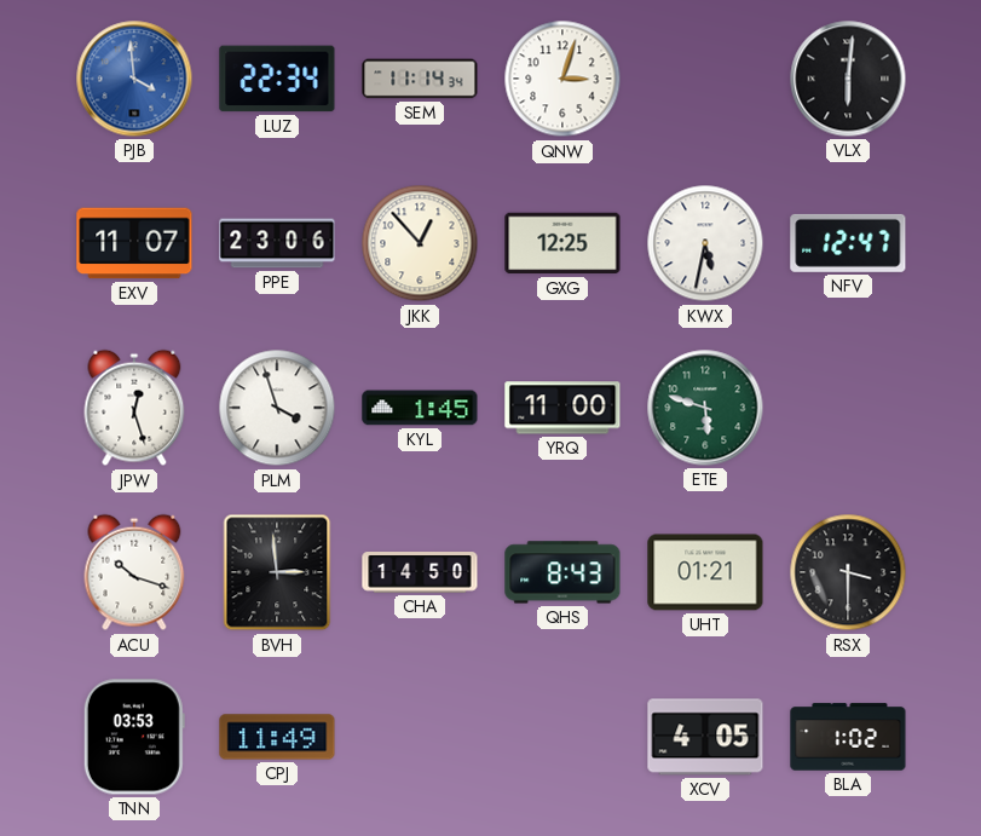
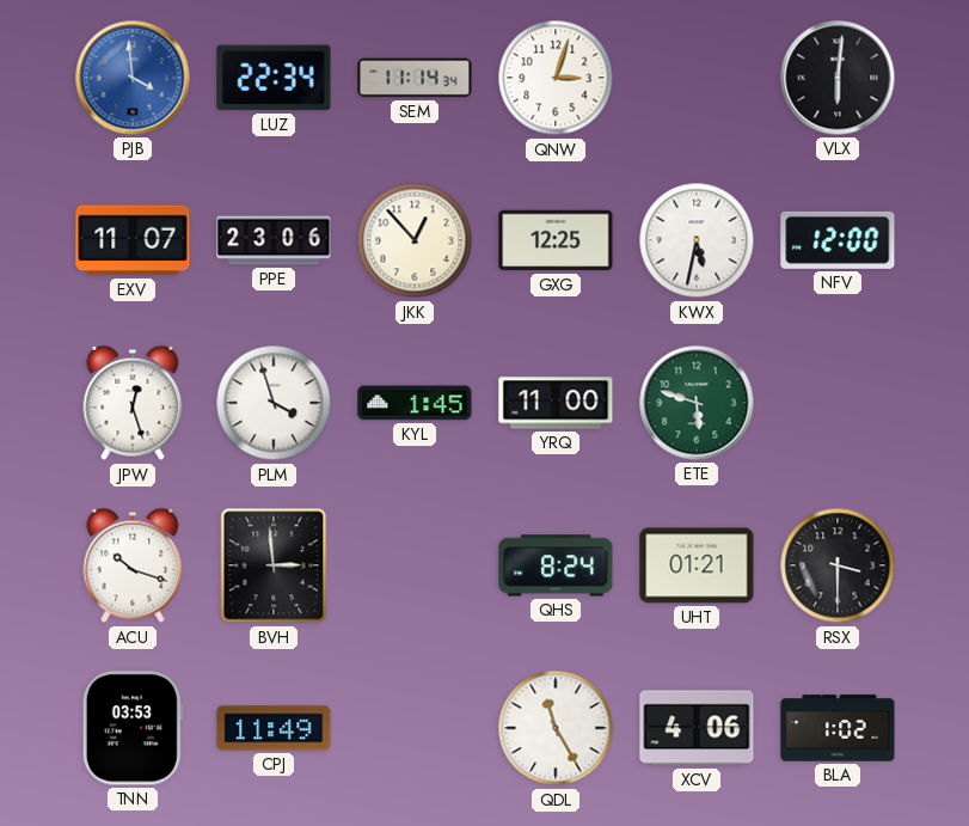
NFV: 12:47 -> 12:00 (838, 240)
CHA: 14:50 -> none (420, 572)
QHS: 8:43 -> 8:24 (556, 565)
QDL: none -> 11:25 (556, 728)
XCV: 4:05 -> 4:06 (697, 728)
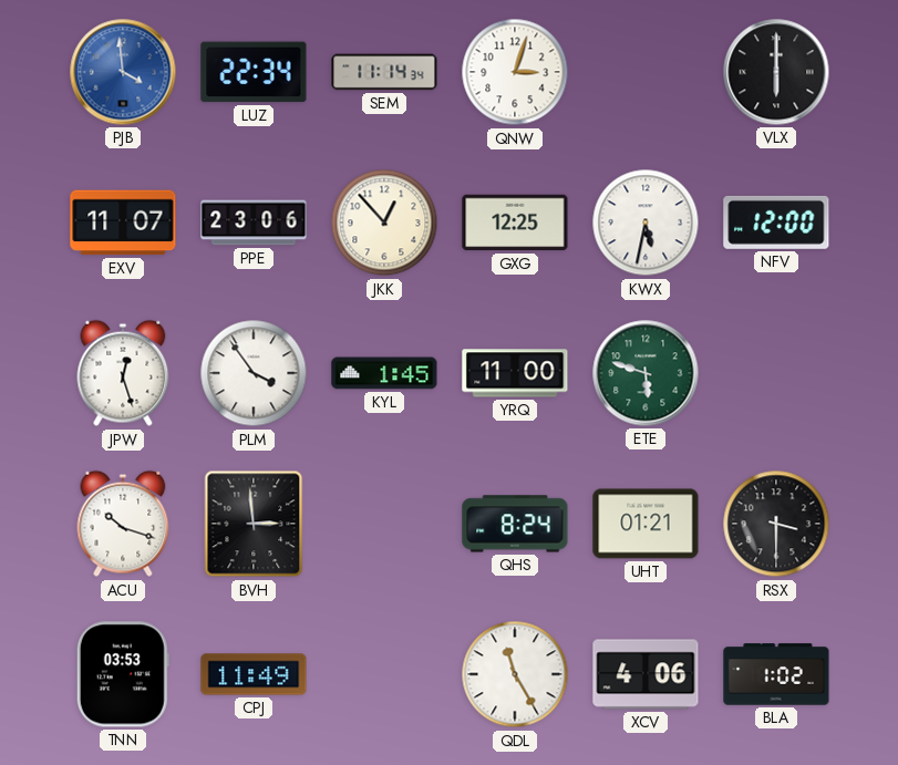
VLX: 6:01 -> 6:00 (776, 72)
PLM: 3:57 -> 3:54 (254, 373)
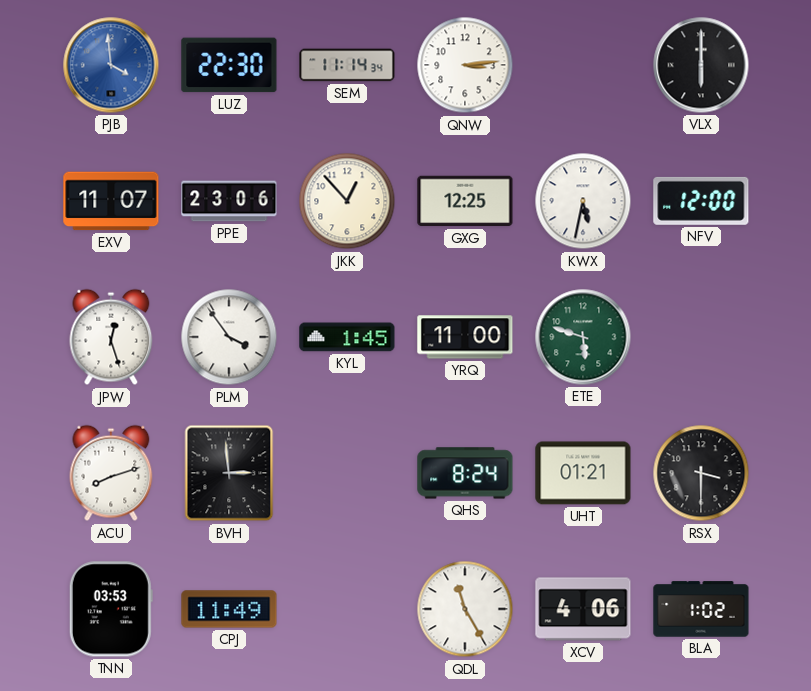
LUZ: 22:34 -> 22:30 (229, 65)
QNW: 3:03 -> 3:14 (465, 65)
ACU: 10:18 -> 8:12 (111, 473)
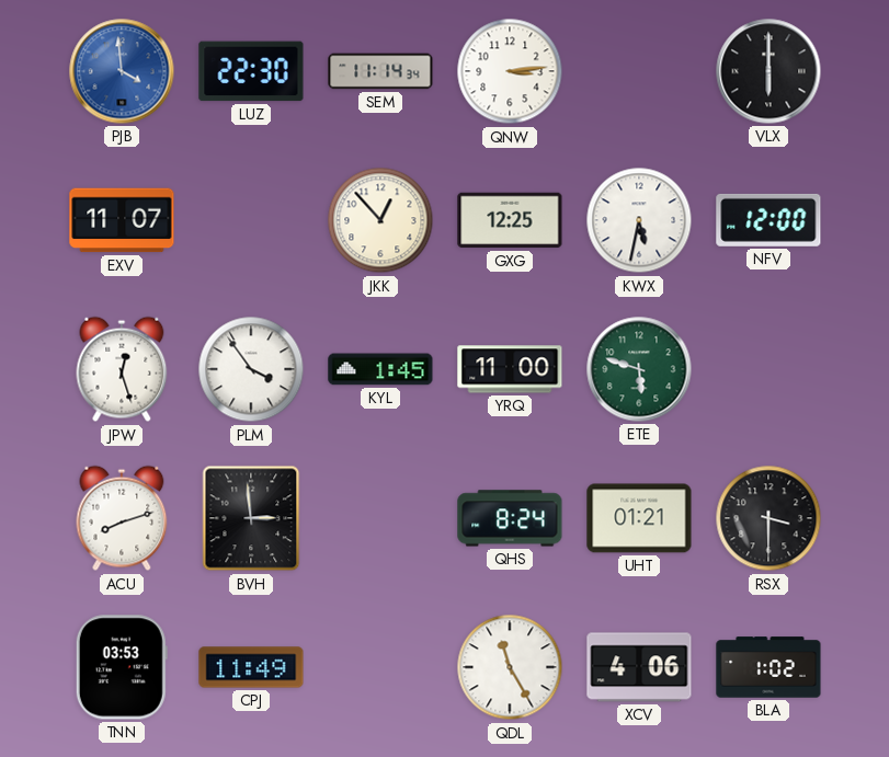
PPE: 23:06 -> none (229, 201)
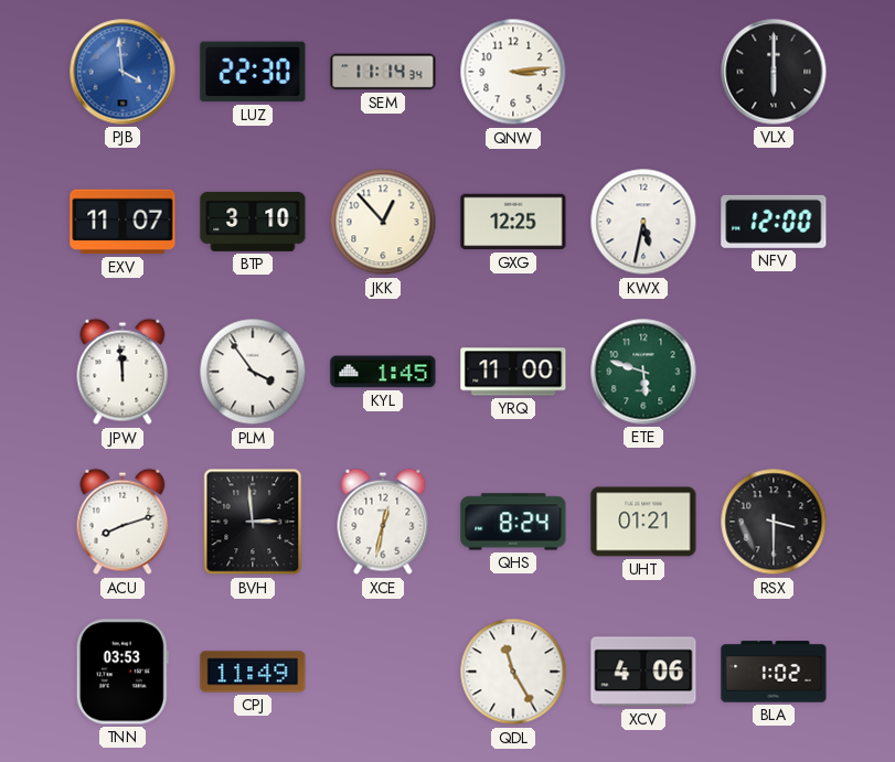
BTP: none -> 3:10 (253, 222)
JPW: 12:27 -> 11:59 (122, 372)
XCE: none -> 12:32 (383, 522)
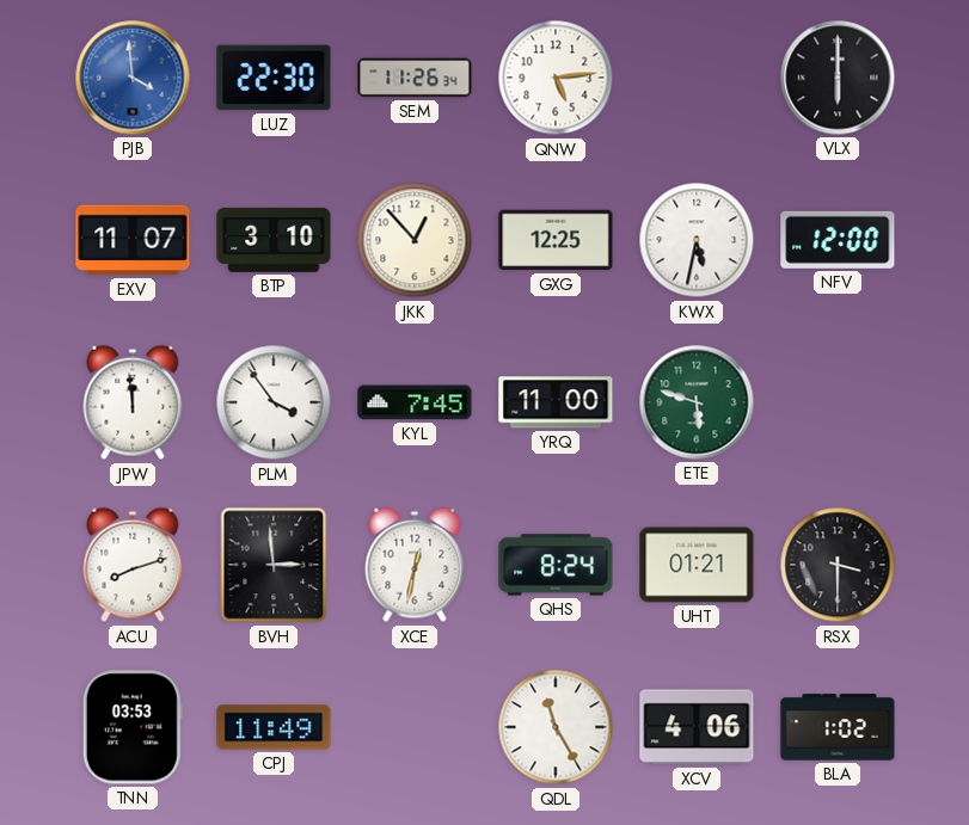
SEM: 11:14 -> 11:26 (415, 78)
QNW: 3:14 -> 5:14 (556, 78)
KYL: 1:45 -> 7:45 (415, 402)
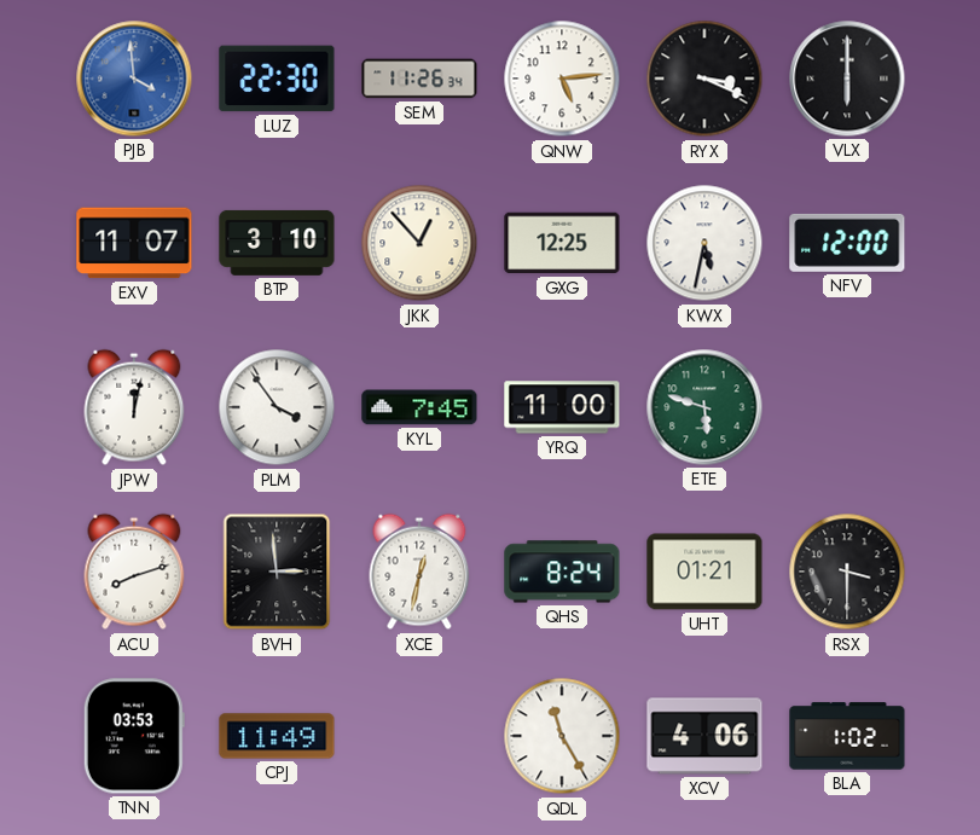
RYX: none -> 3:19 (704, 79)
JPW: 11:59 -> 12:02 (134, 407)
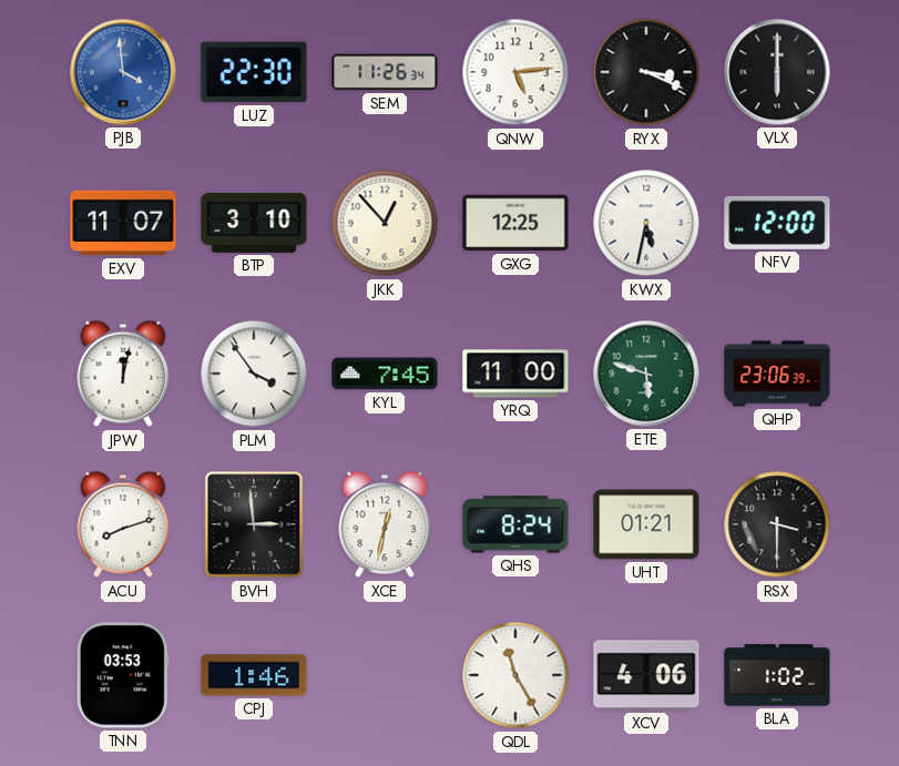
QHP: none -> 23:06 (777, 374)
CPJ: 11:49 -> 1:46 (254, 675)
